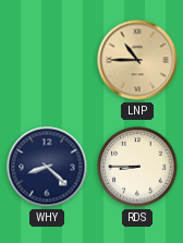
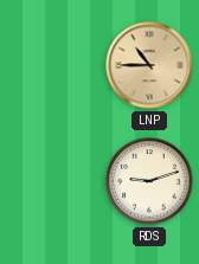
WHY: 8:22 -> none (47, 167)
RDS: 8:45 -> 9:12 (149, 181)
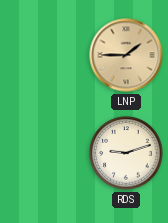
LNP: 10:45 -> 1:45 (126, 55)
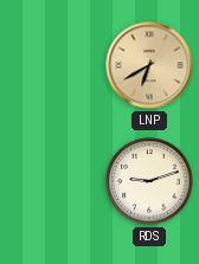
LNP: 1:45 -> 6:40 (149, 65)
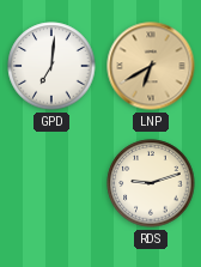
GPD: none -> 7:01 (51, 66)
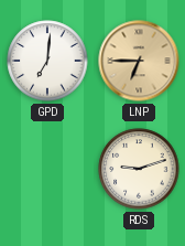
LNP: 6:40 -> 6:45 (139, 61)
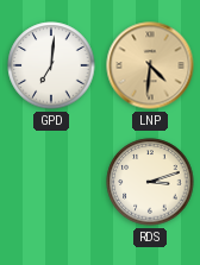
LNP: 6:45 -> 4:31 (150, 65)
RDS: 9:12 -> 3:12 (150, 182)
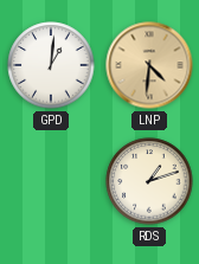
GPD: 7:01 -> 1:01 (51, 65)
RDS: 3:12 -> 1:12 (149, 181)
